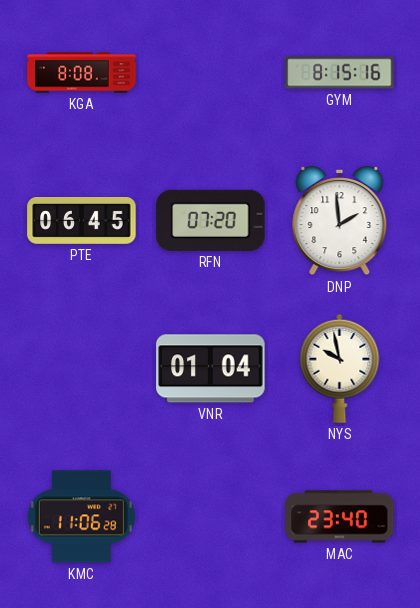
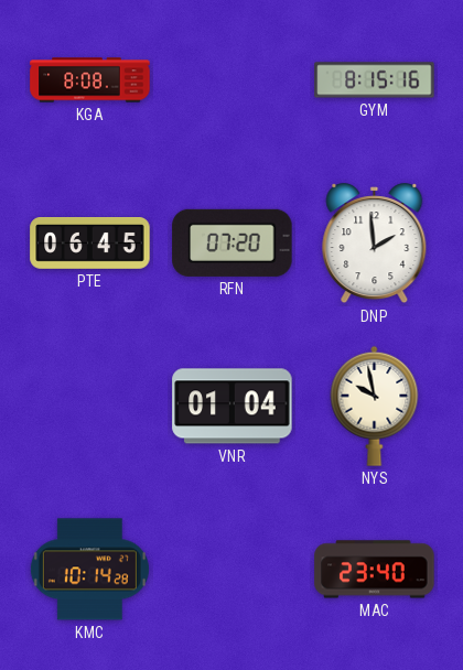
KMC: 11:06 -> 10:14 (89, 570)
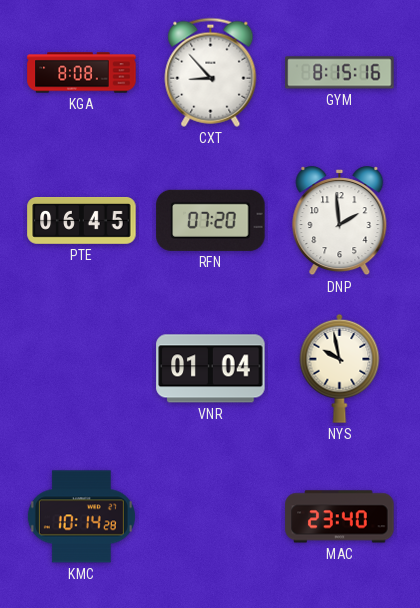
CXT: none -> 8:53 (211, 72)
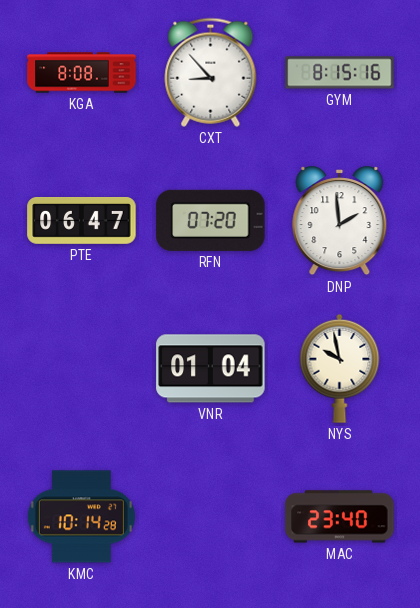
PTE: 06:45 -> 06:47 (82, 221)
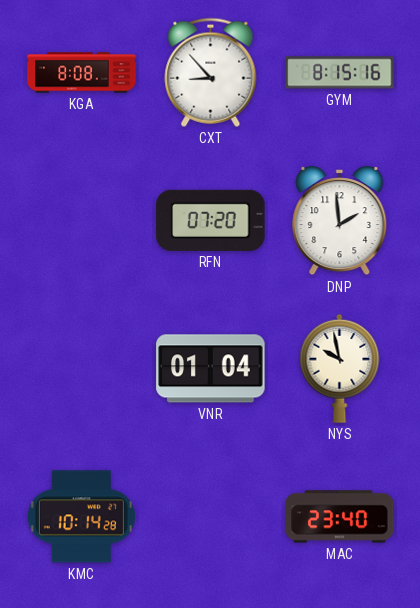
PTE: 06:47 -> none (82, 221)
